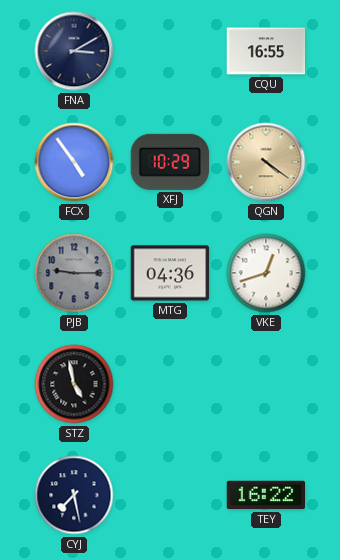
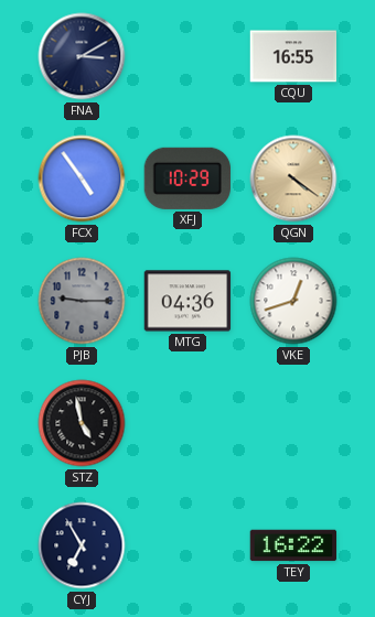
CYJ: 7:28 -> 6:55 (82, 545)
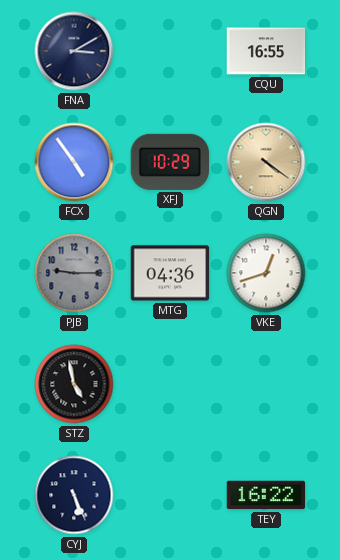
CYJ: 6:55 -> 5:26 (74, 495)
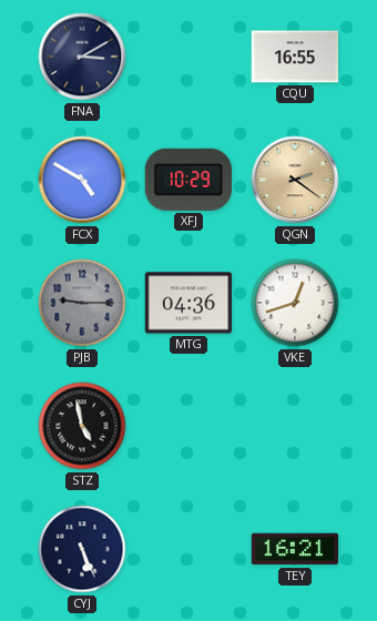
FCX: 4:54 -> 4:50 (82, 180)
QGN: 4:21 -> 2:21 (295, 180)
TEY: 16:22 -> 16:21 (295, 549)
